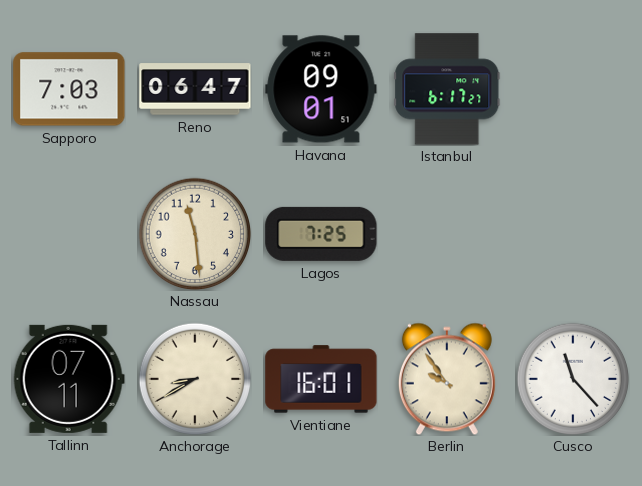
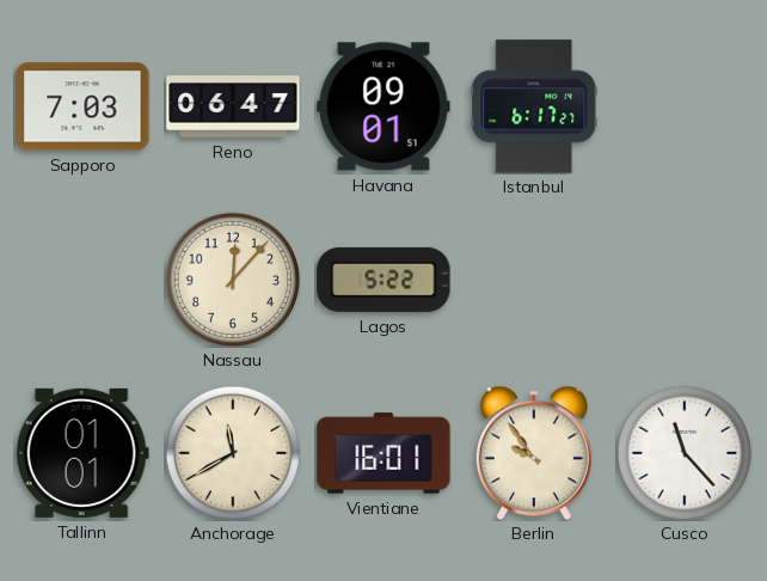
Nassau: 11:29 -> 12:07 (233, 280)
Lagos: 7:25 -> 5:22 (383, 280)
Tallinn: 07:11 -> 01:01 (82, 453)
Anchorage: 8:40 -> 11:40 (233, 453)
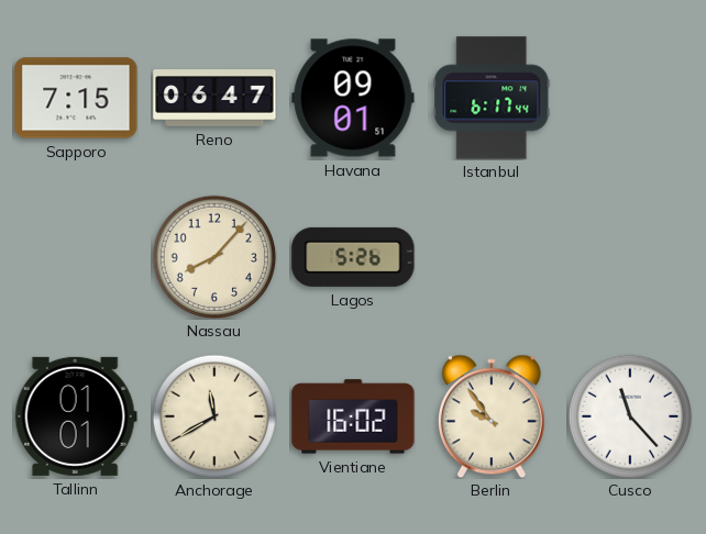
Sapporo: 7:03 -> 7:15 (76, 98)
Istanbul: 6:17:27 -> 6:17:44 (492, 98)
Nassau: 12:07 -> 8:07 (214, 257)
Lagos: 5:22 -> 5:26 (353, 257)
Vientiane: 16:01 -> 16:02 (353, 416)
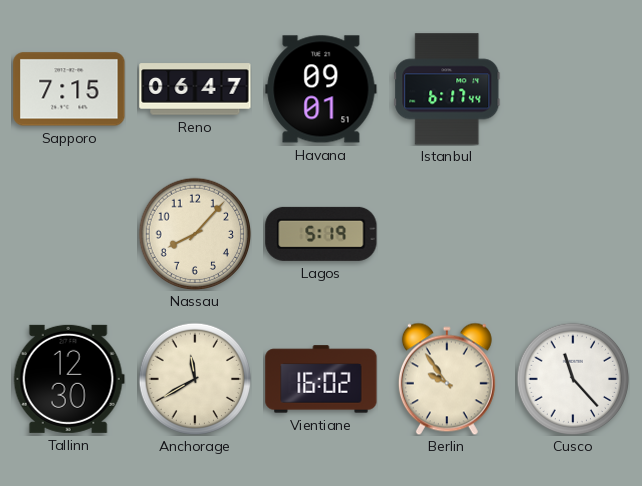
Lagos: 5:26 -> 5:19 (321, 234)
Tallinn: 01:01 -> 12:30 (69, 379)
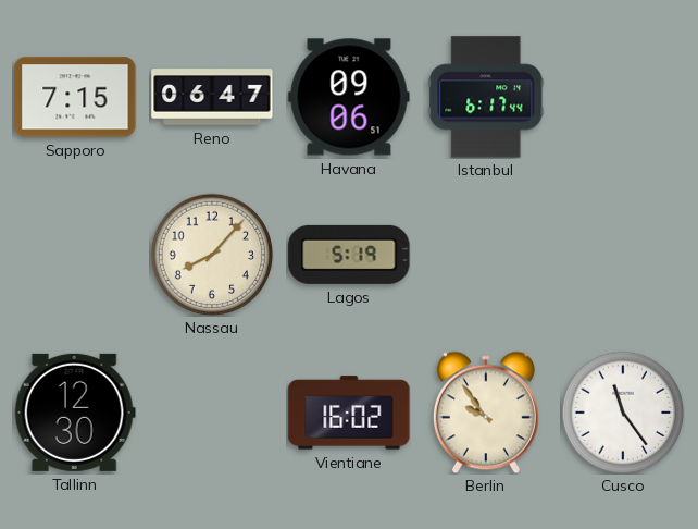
Havana: 09:01 -> 09:06 (349, 97)
Anchorage: 11:40 -> none (195, 379)
Cusco: 11:23 -> 11:24 (623, 413)
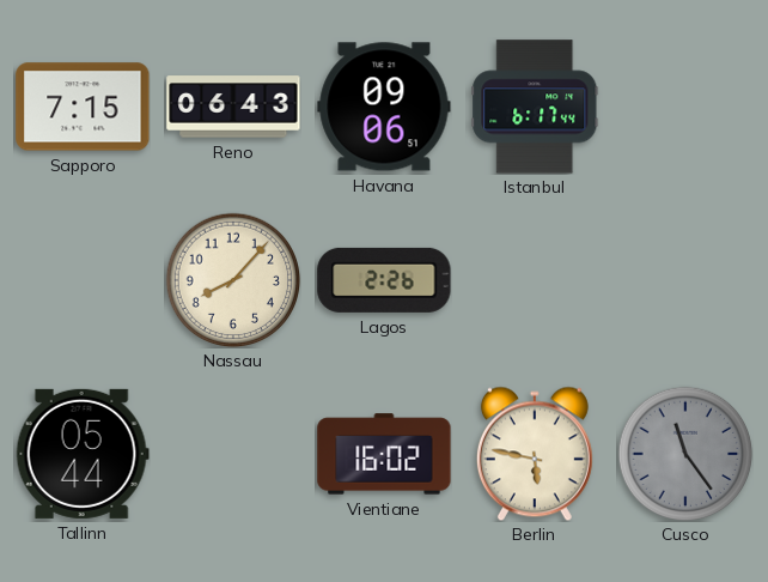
Reno: 06:47 -> 06:43 (233, 107)
Lagos: 5:19 -> 2:26 (384, 280)
Tallinn: 12:30 -> 05:44 (83, 454)
Berlin: 9:54 -> 5:47 (535, 454)
Cusco dial: white -> grey (685, 454)
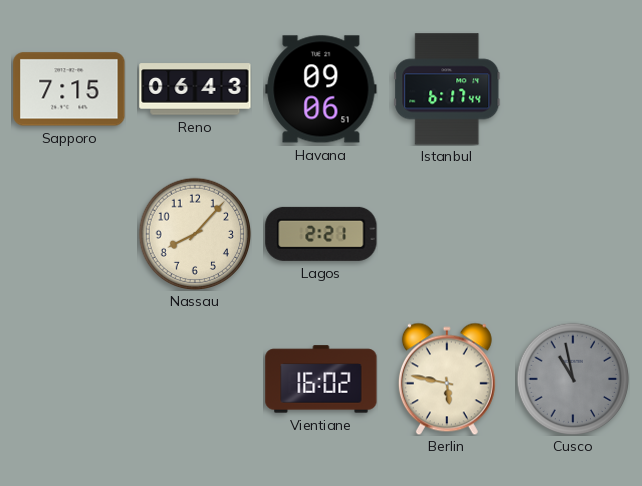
Lagos: 2:26 -> 2:21 (321, 234)
Tallinn: 05:44 -> none (83, 454)
Cusco: 11:24 -> 10:58 (573, 379)
